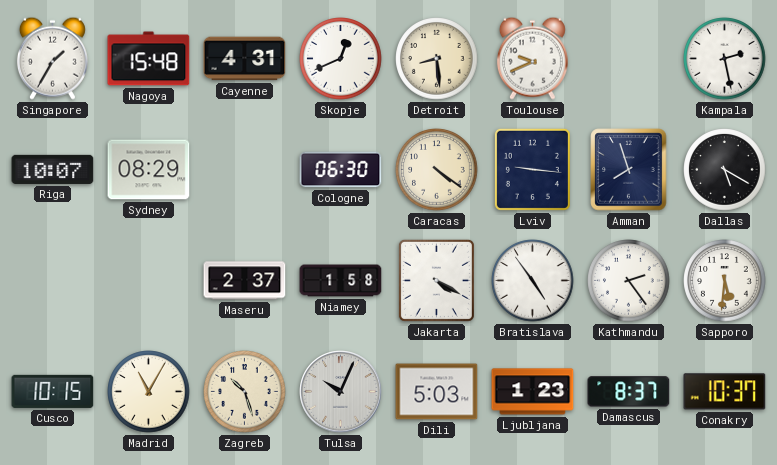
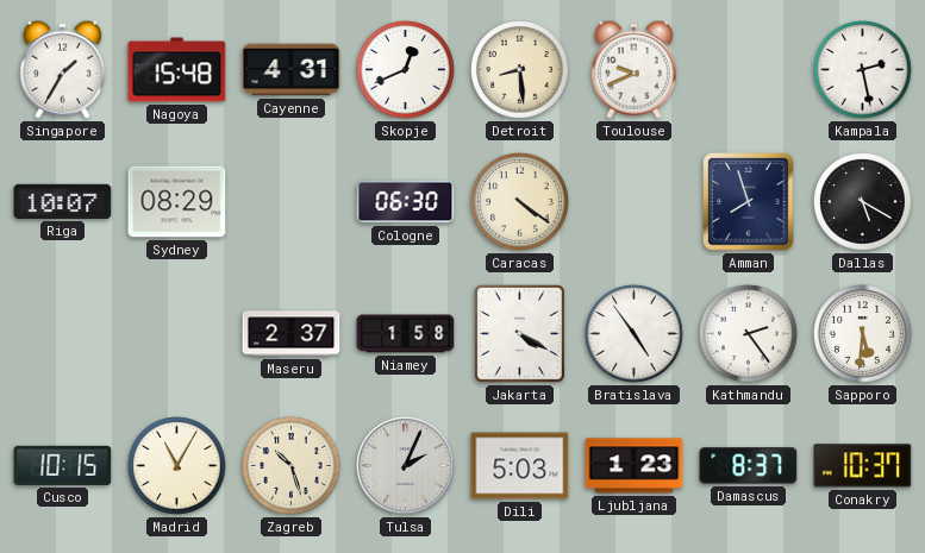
Lviv: 9:16 -> none (532, 169)
Tulsa: 10:04 -> 2:04 (406, 466)
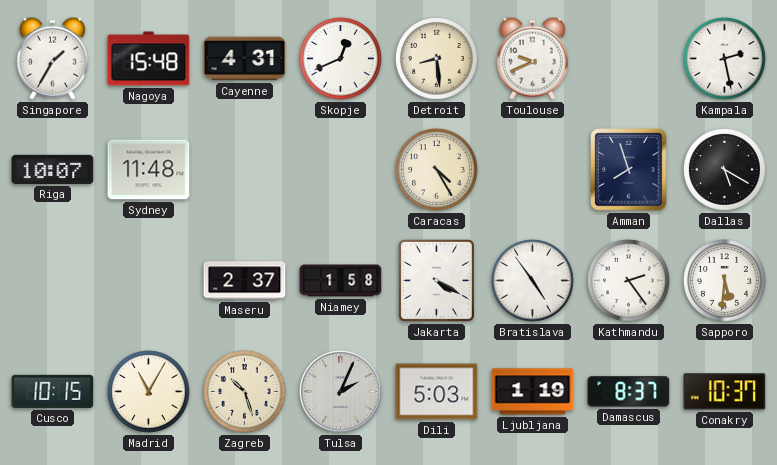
Sydney: 08:29 -> 11:48 (149, 170)
Cologne: 06:30 -> none (406, 202)
Caracas: 4:21 -> 4:25 (437, 170)
Ljubljana: 1:23 -> 1:19 (533, 392)
